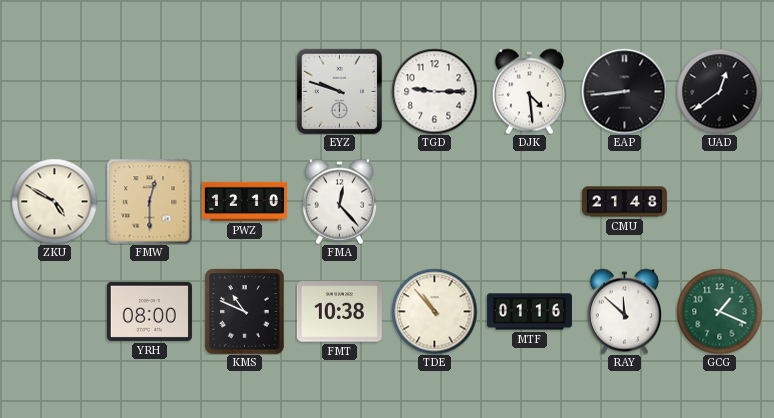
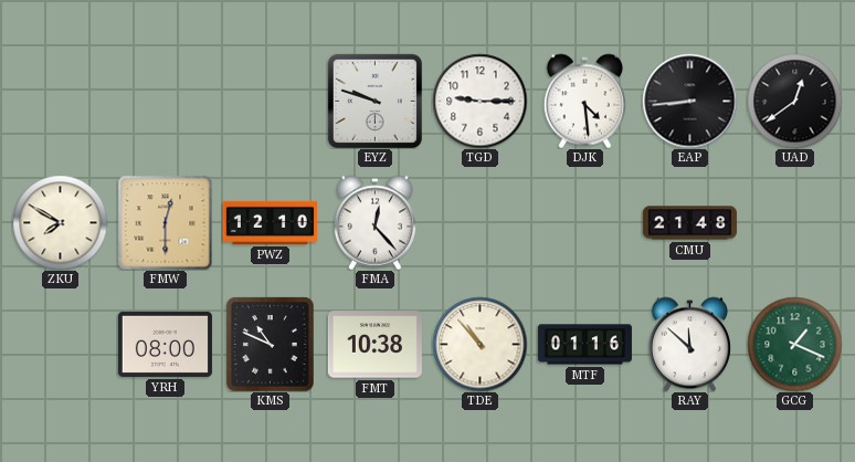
ZKU: 4:50 -> 7:50 (60, 222)
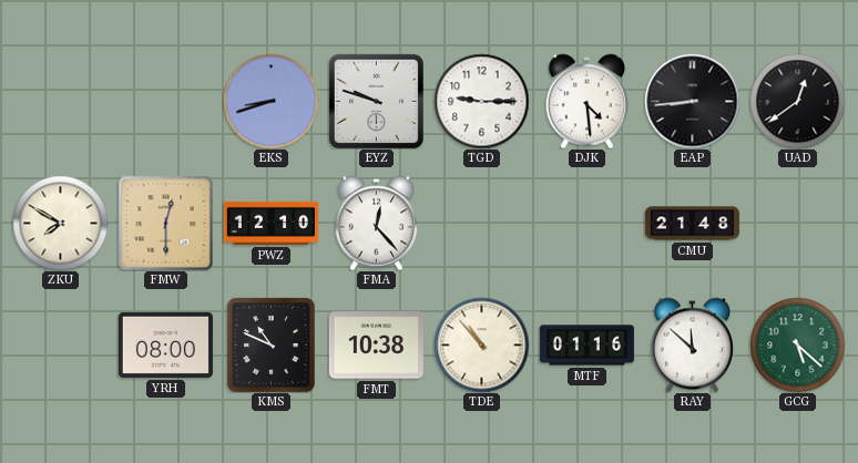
EKS: none -> 8:42 (270, 101)
GCG: 1:19 -> 5:22 (797, 344)
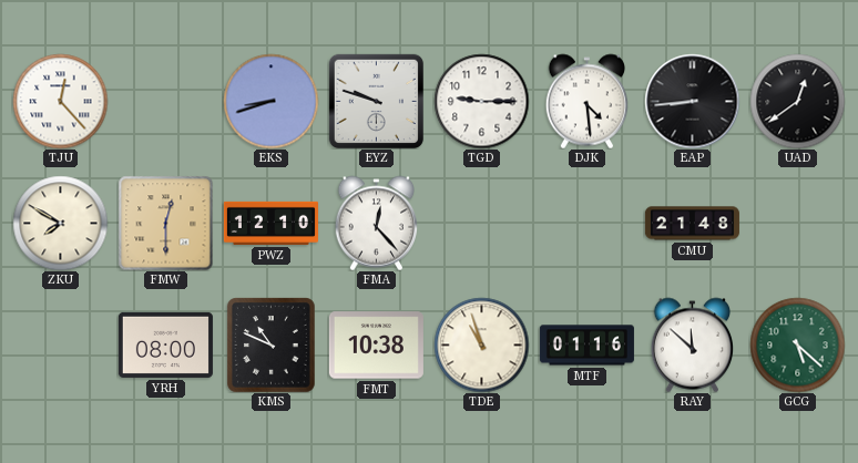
TJU: none -> 12:23 (60, 101)
TDE: 10:53 -> 10:57 (481, 344)
